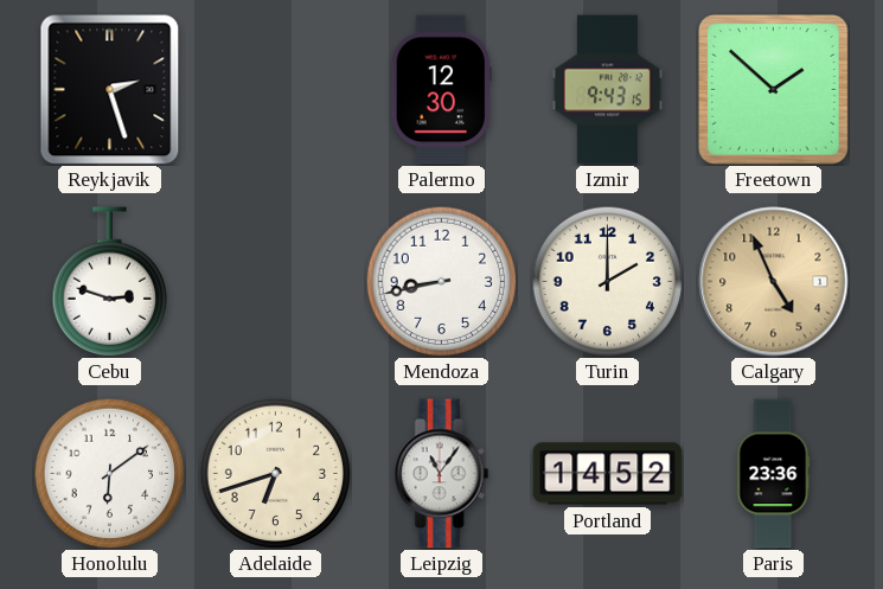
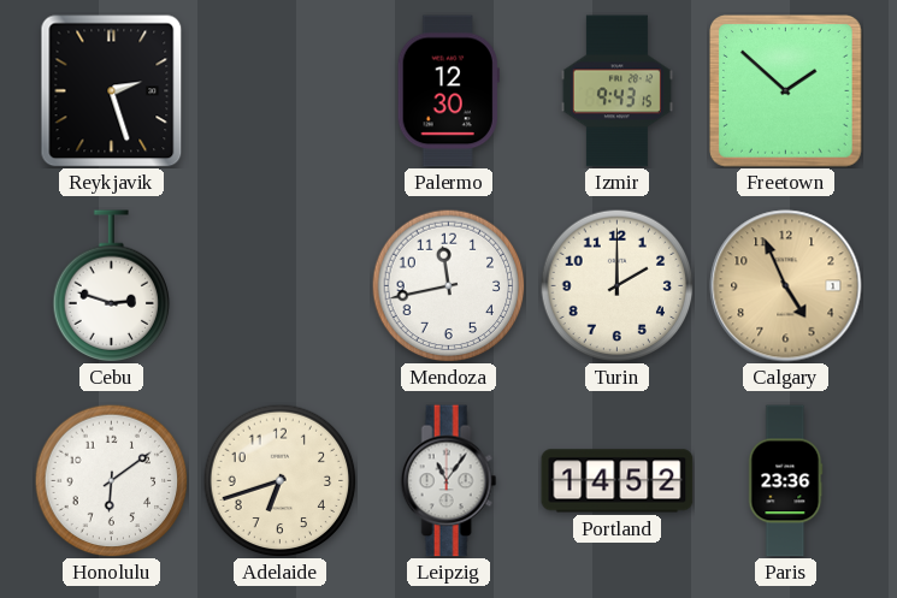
Mendoza: 8:43 -> 11:43 (448, 285)
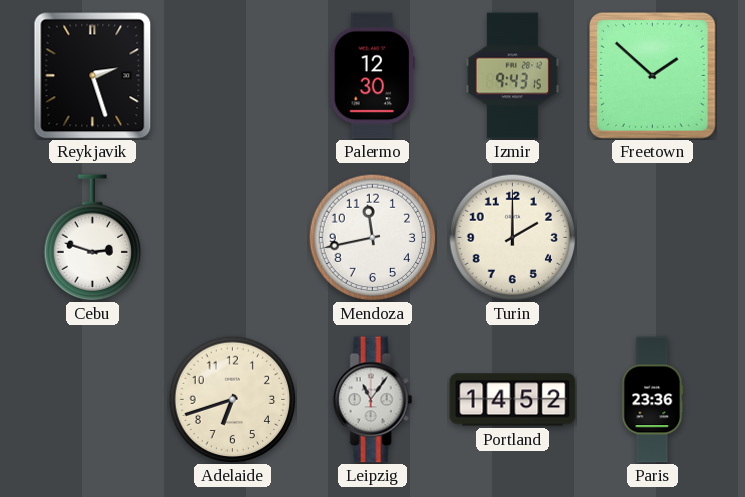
Calgary: 4:56 -> none (786, 286)
Honolulu: 6:09 -> none (111, 480)
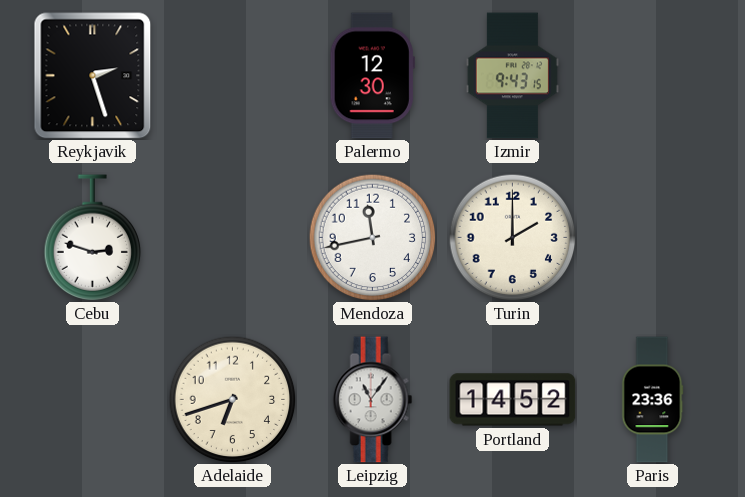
Freetown: 1:52 -> none (653, 76)
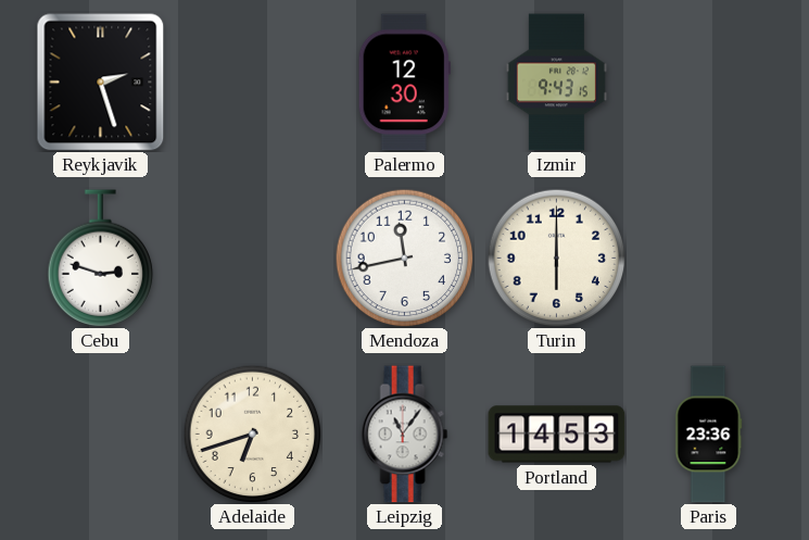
Turin: 2:00 -> 6:00 (556, 258)
Portland: 14:52 -> 14:53 (557, 435)
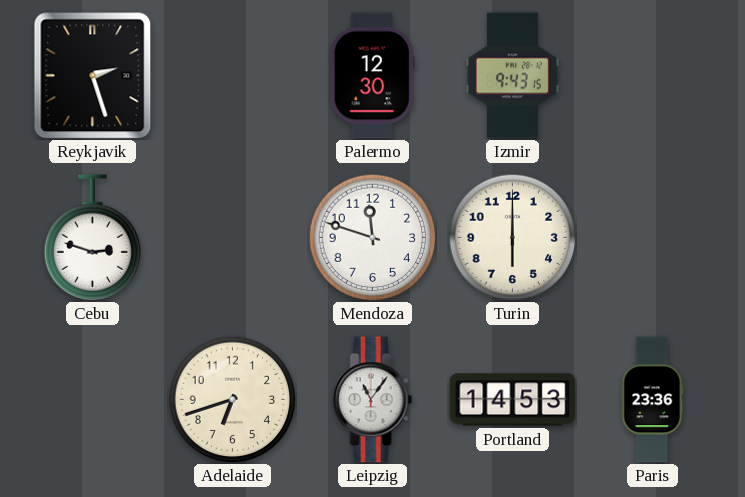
Mendoza: 11:43 -> 11:48 (372, 237)
